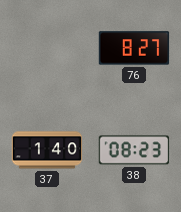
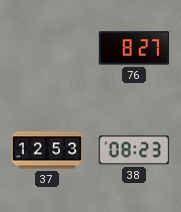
37: 1:40 -> 12:53 (47, 150)
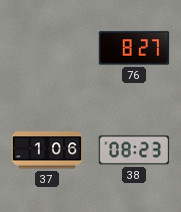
37: 12:53 -> 1:06 (47, 150)
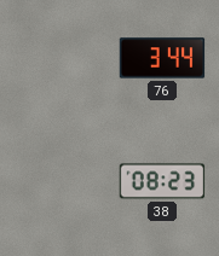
76: 8:27 -> 3:44 (162, 58)
37: 1:06 -> none (47, 150)
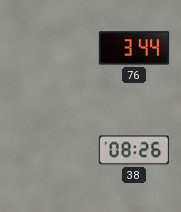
38: 08:23 -> 08:26 (134, 150)
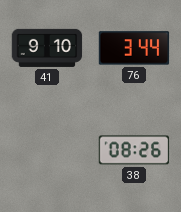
41: none -> 9:10 (47, 48)
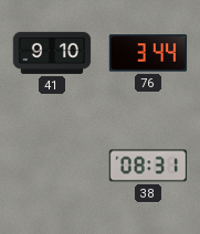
38: 08:26 -> 08:31 (148, 166)
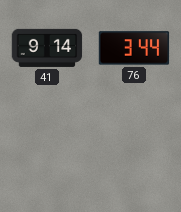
41: 9:10 -> 9:14 (47, 48)
38: 08:31 -> none (148, 166)
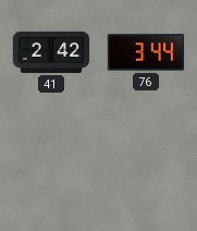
41: 9:14 -> 2:42 (51, 52)
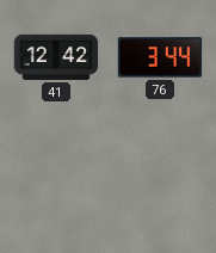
41: 2:42 -> 12:42 (56, 57)
